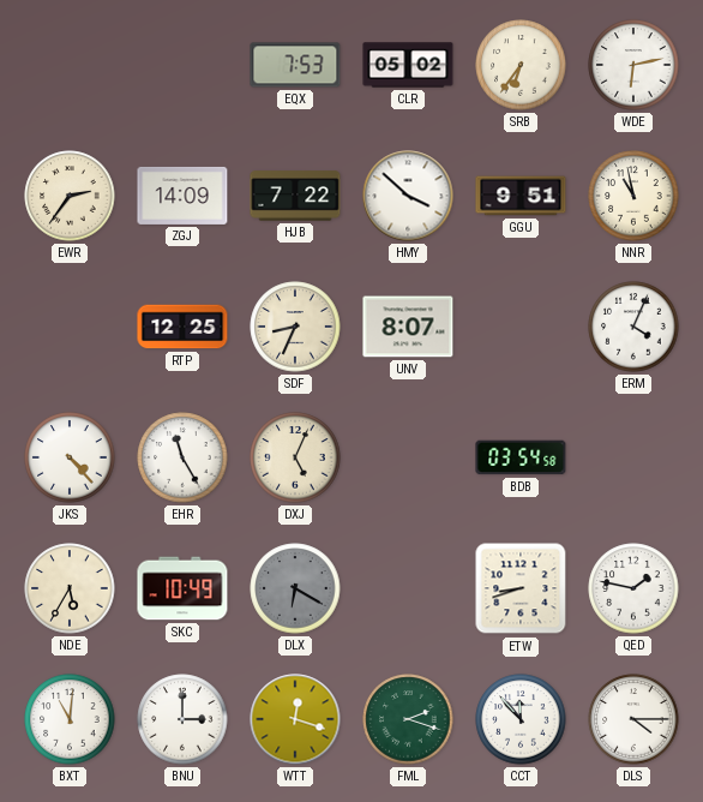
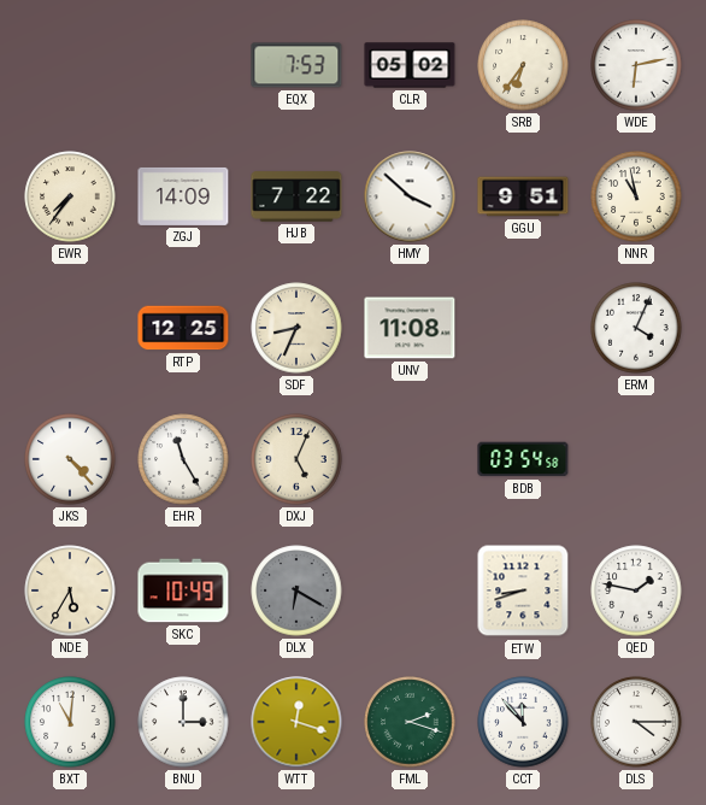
EWR: 2:36 -> 7:36 (70, 196)
UNV: 8:07 -> 11:08 (410, 328)
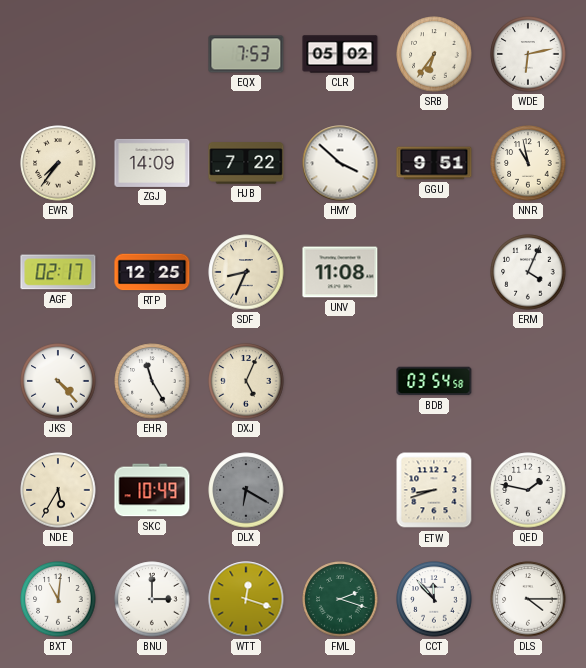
AGF: none -> 02:17 (58, 272)
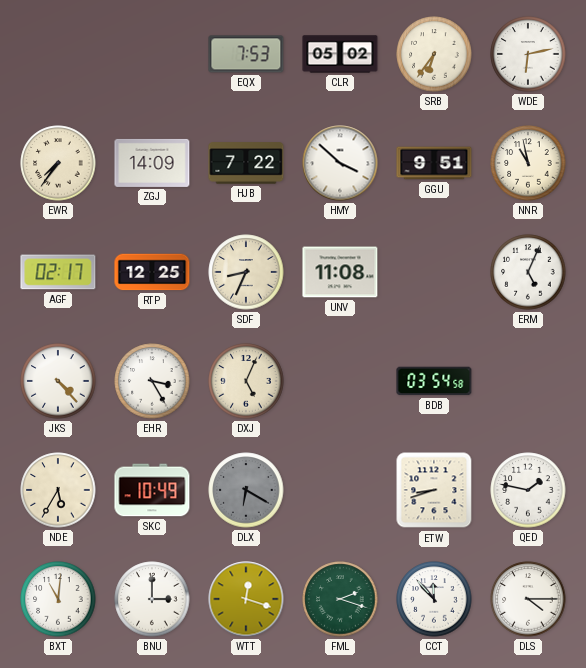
ERM: 4:04 -> 5:04 (528, 272)
EHR: 11:25 -> 3:25 (152, 381)
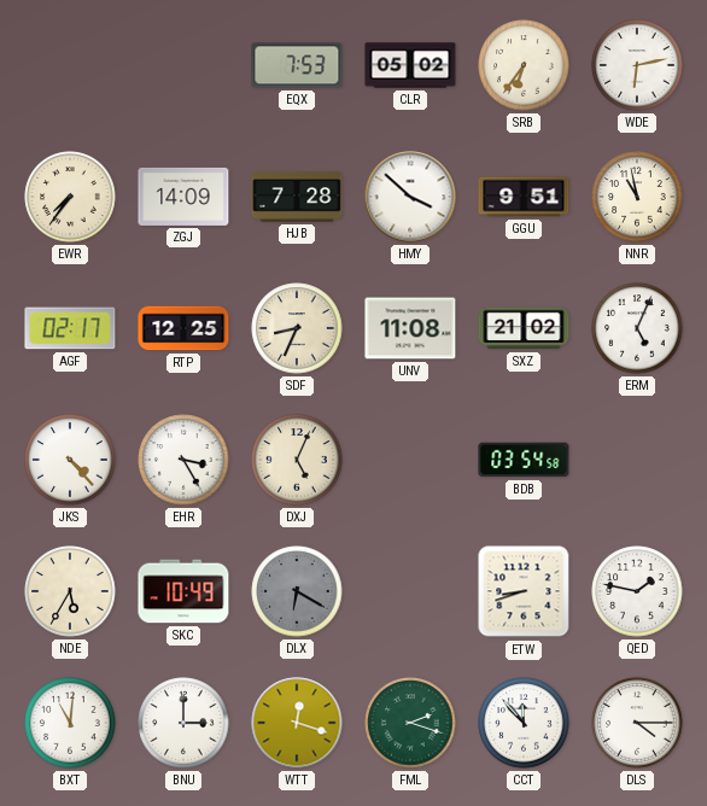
HJB: 7:22 -> 7:28 (297, 197)
SXZ: none -> 21:02 (524, 328)
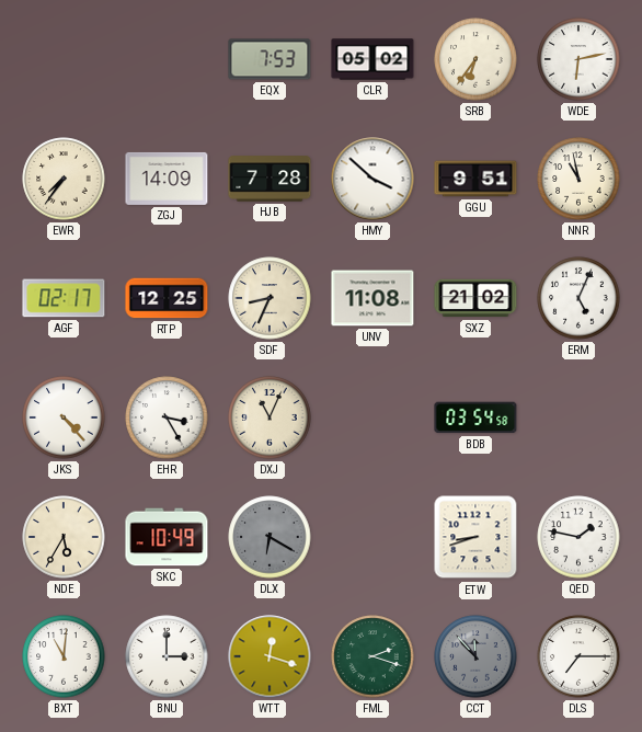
DXJ: 5:04 -> 11:04 (270, 418)
CCT dial: white -> grey (475, 656)
DLS: 4:15 -> 7:15 (578, 656)
